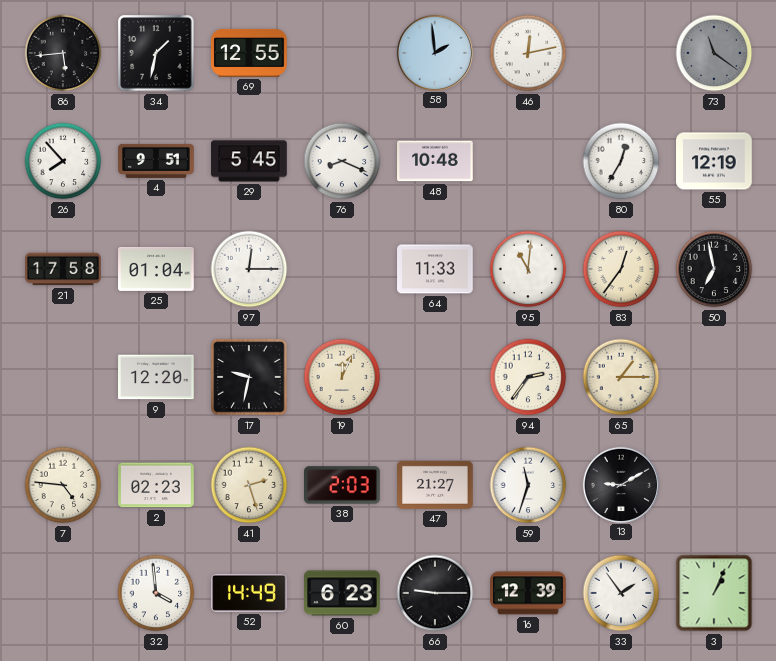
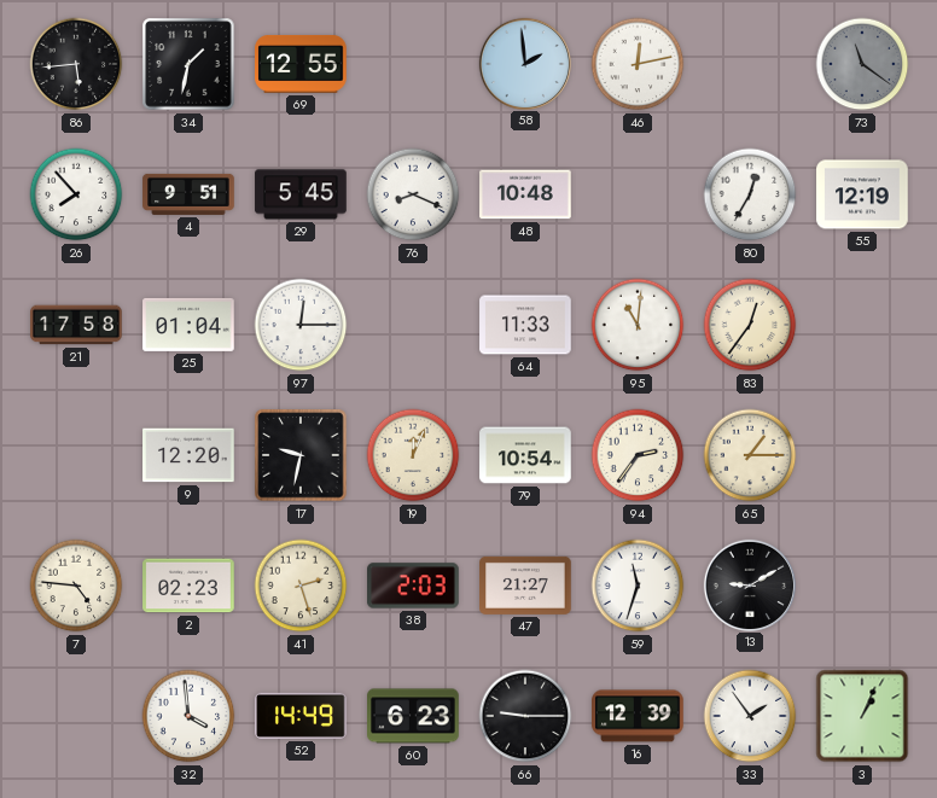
50: 6:58 -> none (714, 269)
79: none -> 10:54 (525, 455)
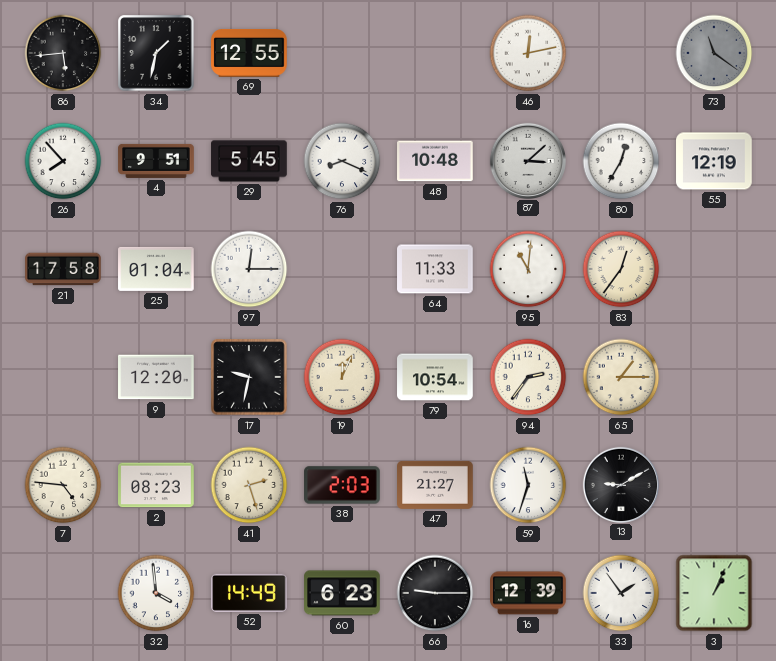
58: 1:59 -> none (524, 63)
87: none -> 3:08 (527, 160)
2: 02:23 -> 08:23 (156, 485)
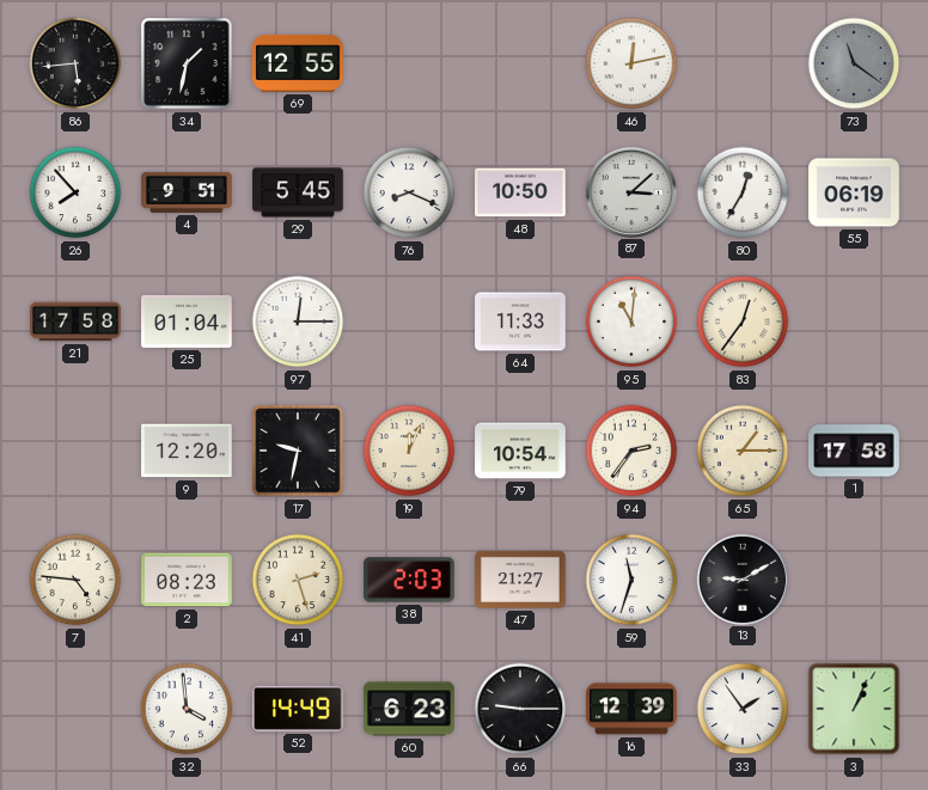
48: 10:48 -> 10:50 (520, 192)
55: 12:19 -> 06:19 (854, 192)
1: none -> 17:58 (854, 451)
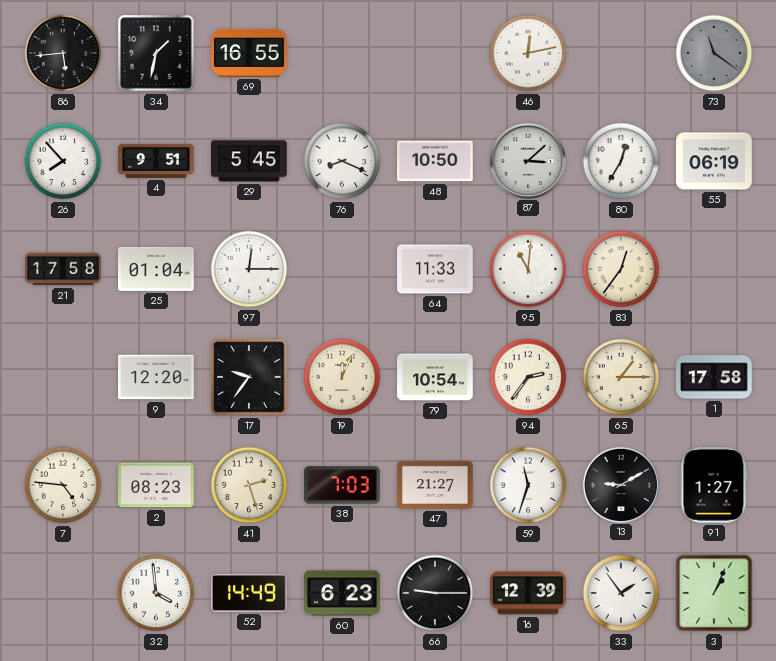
69: 12:55 -> 16:55 (249, 54)
17: 9:32 -> 9:36 (249, 377)
38: 2:03 -> 7:03 (342, 485)
91: none -> 1:27 (714, 485)
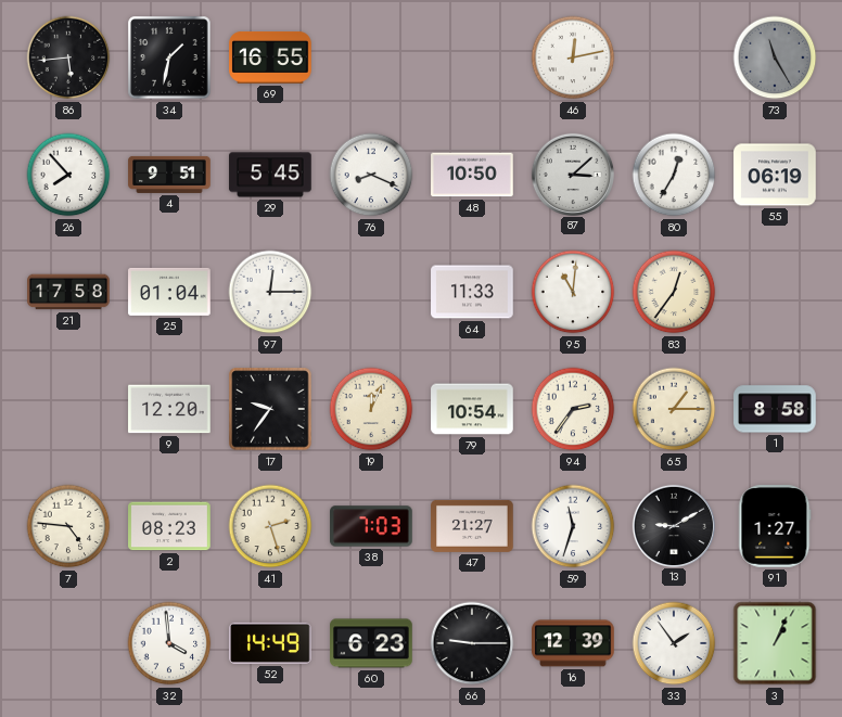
73: 11:21 -> 11:25 (775, 57)
1: 17:58 -> 8:58 (775, 409)
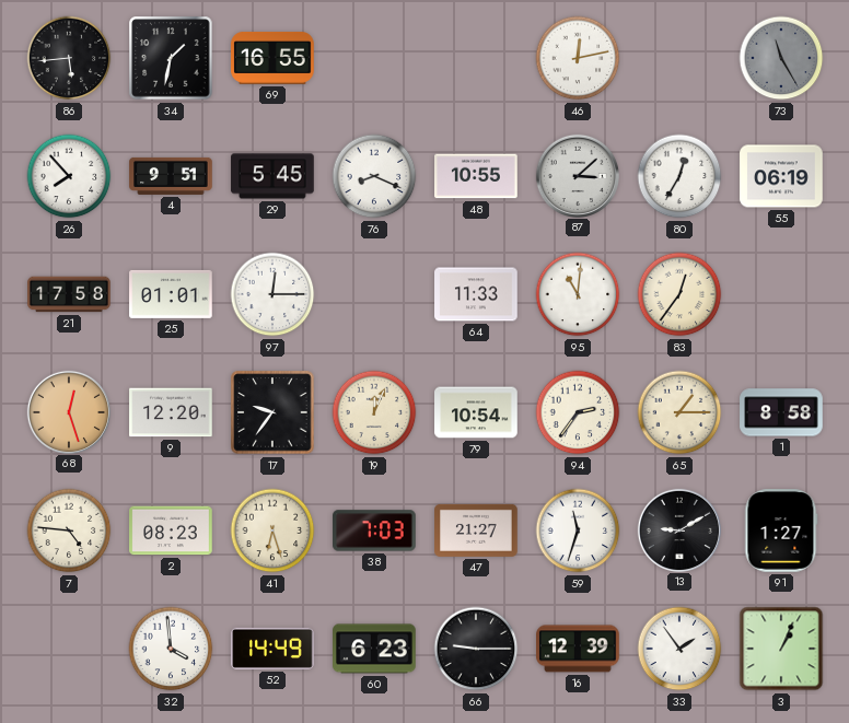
48: 10:50 -> 10:55 (476, 176)
25: 01:04 -> 01:01 (171, 294)
68: none -> 12:27 (68, 411)
41: 2:27 -> 6:27 (272, 530)
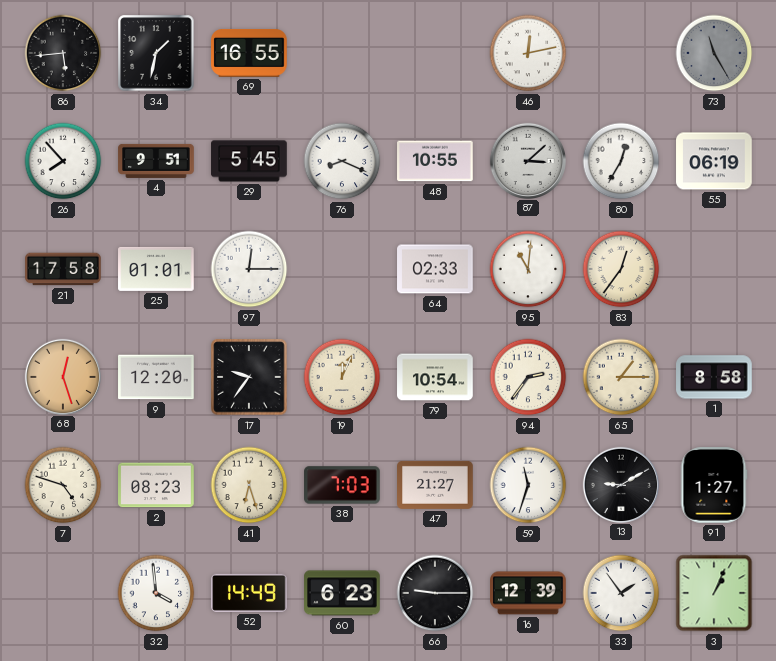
64: 11:33 -> 02:33 (435, 269)
7: 4:46 -> 4:48 (63, 485)
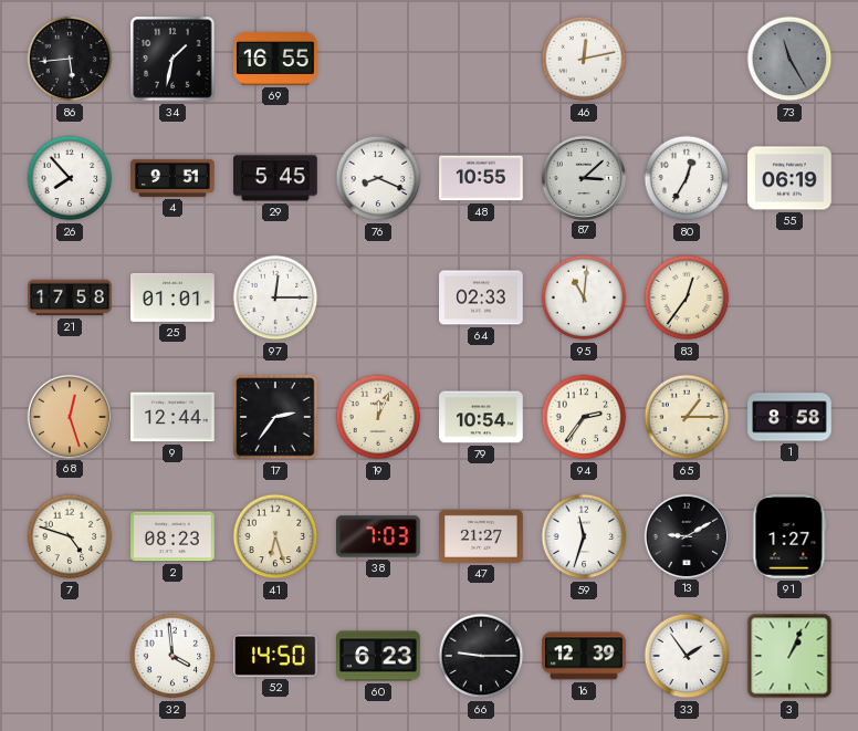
9: 12:20 -> 12:44 (172, 417)
17: 9:36 -> 2:36 (275, 417)
52: 14:49 -> 14:50 (275, 656)
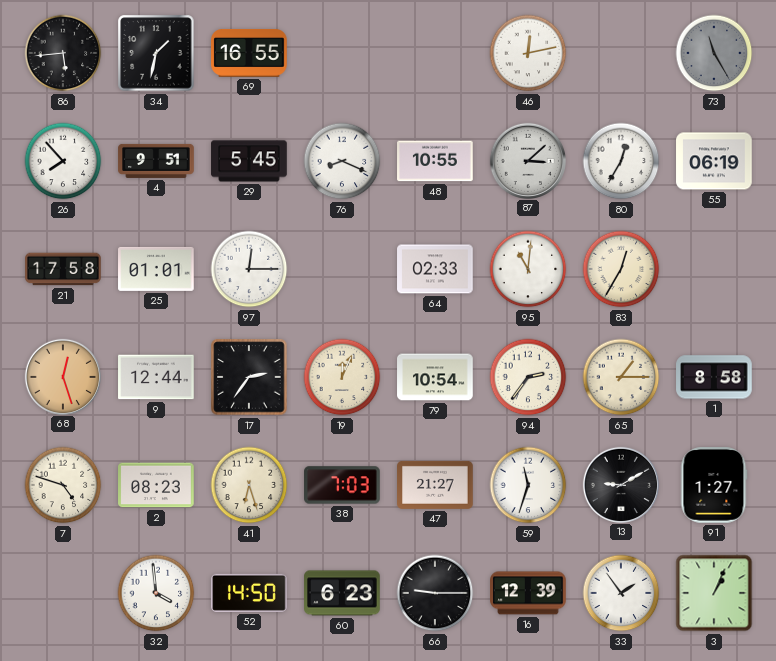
83: 12:36 -> 12:35 (621, 269)
